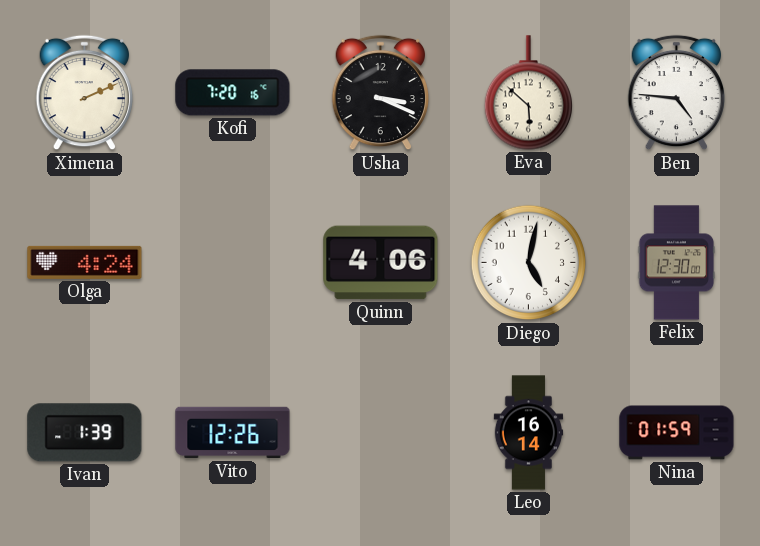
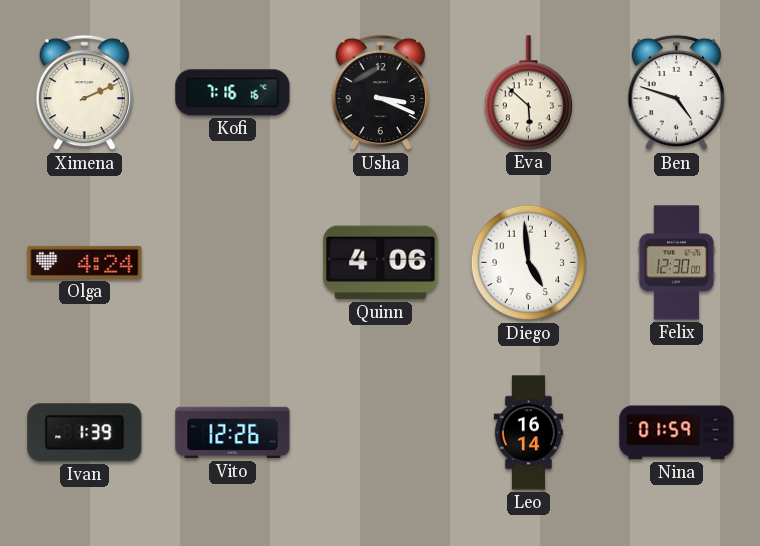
Kofi: 7:20 -> 7:16 (233, 93)
Ben: 4:46 -> 4:48 (676, 93)
Diego: 5:02 -> 4:59 (529, 263)
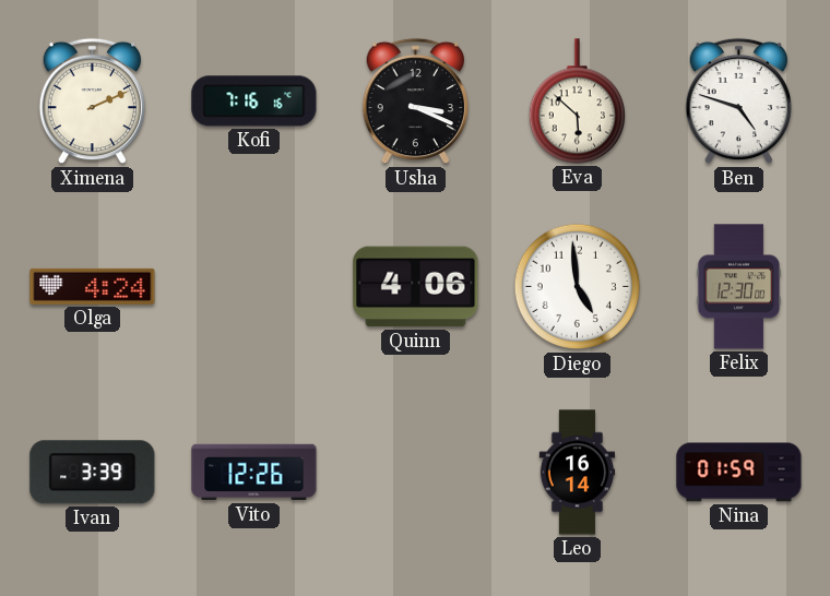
Ivan: 1:39 -> 3:39 (93, 473)
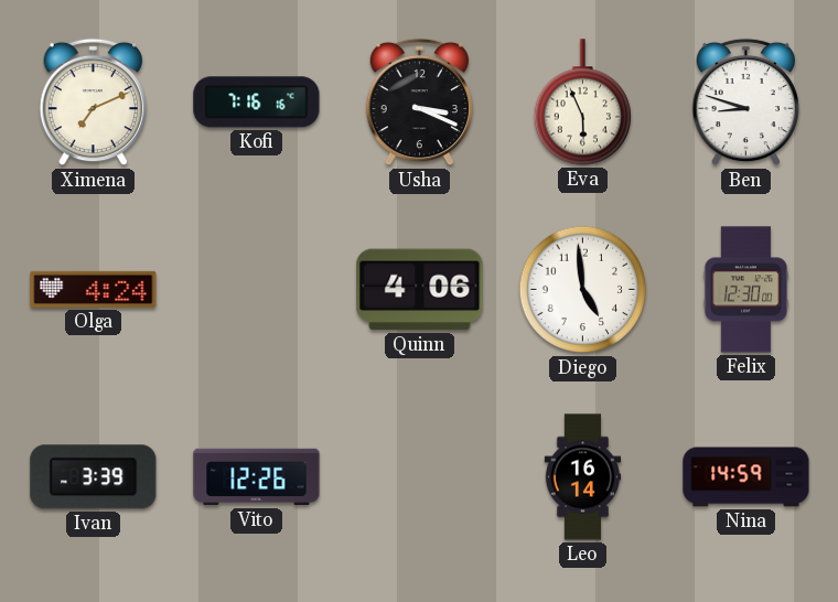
Ximena: 2:11 -> 7:11 (93, 103)
Eva: 5:52 -> 5:56 (582, 103)
Ben: 4:48 -> 8:48 (745, 103)
Nina: 01:59 -> 14:59 (746, 477)
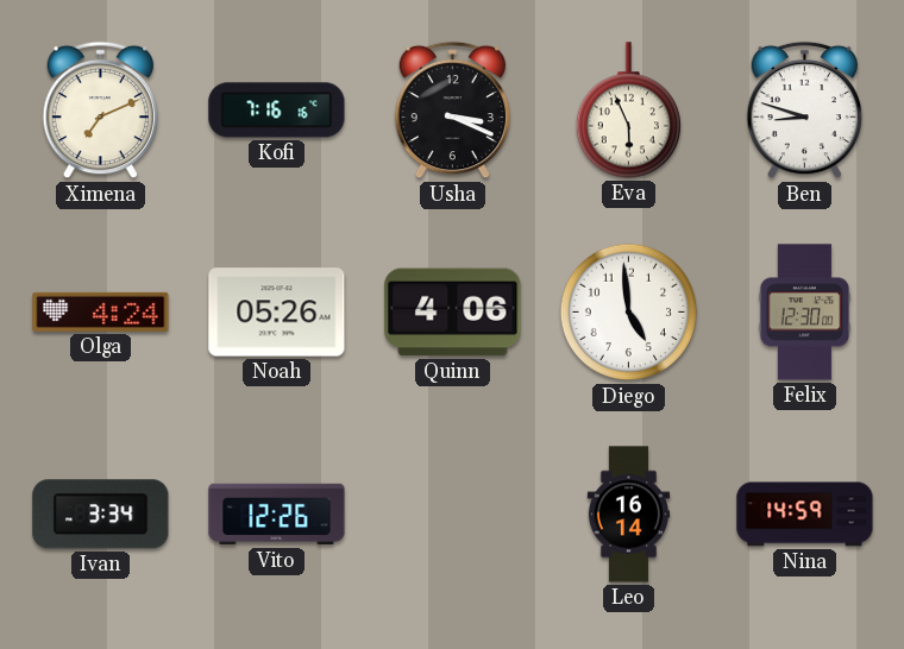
Noah: none -> 05:26 (277, 313)
Ivan: 3:39 -> 3:34 (101, 515)
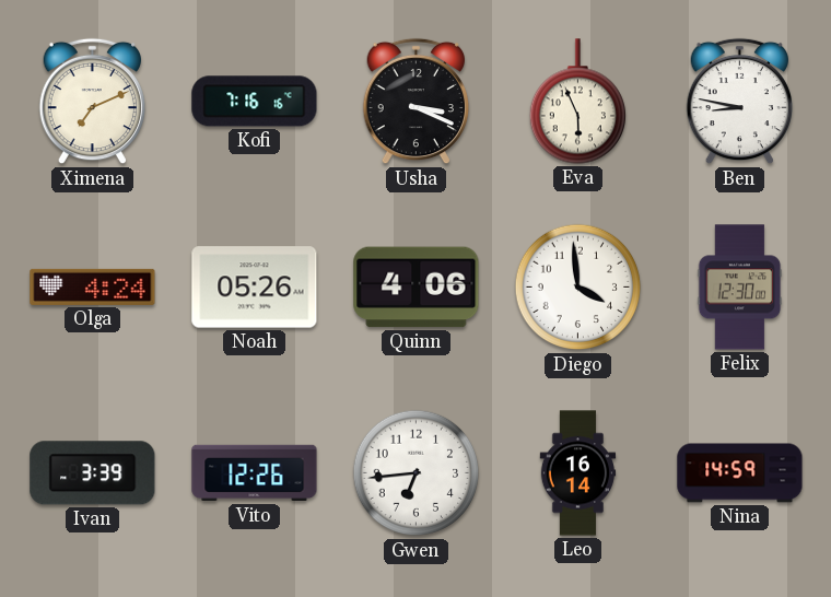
Ben: 8:48 -> 8:47 (739, 102)
Diego: 4:59 -> 3:59 (578, 288)
Ivan: 3:34 -> 3:39 (93, 473)
Gwen: none -> 6:44 (417, 473)
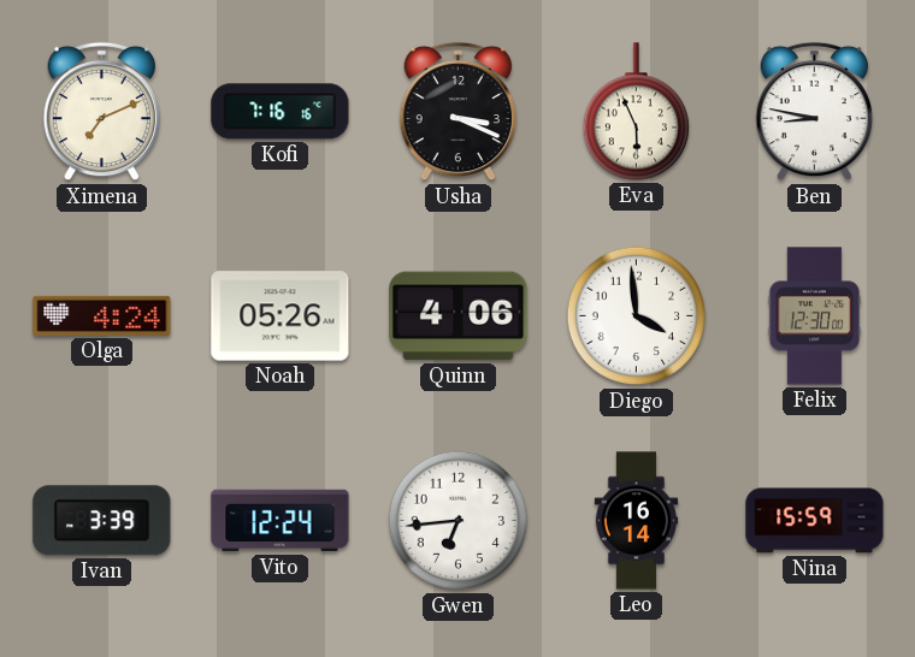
Vito: 12:26 -> 12:24 (281, 521)
Nina: 14:59 -> 15:59 (815, 521)
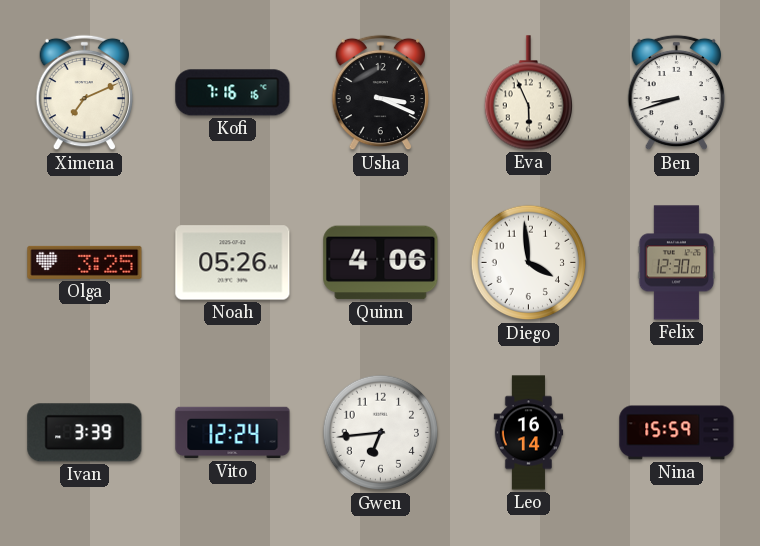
Ben: 8:47 -> 8:42 (676, 93)
Olga: 4:24 -> 3:25 (85, 262)
